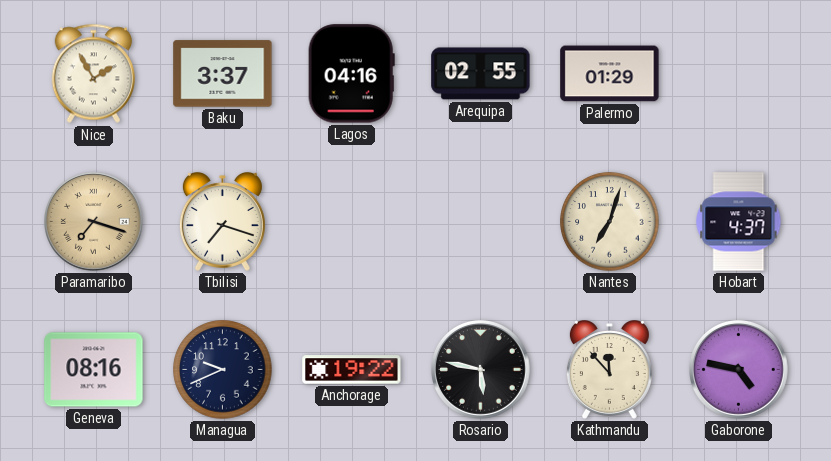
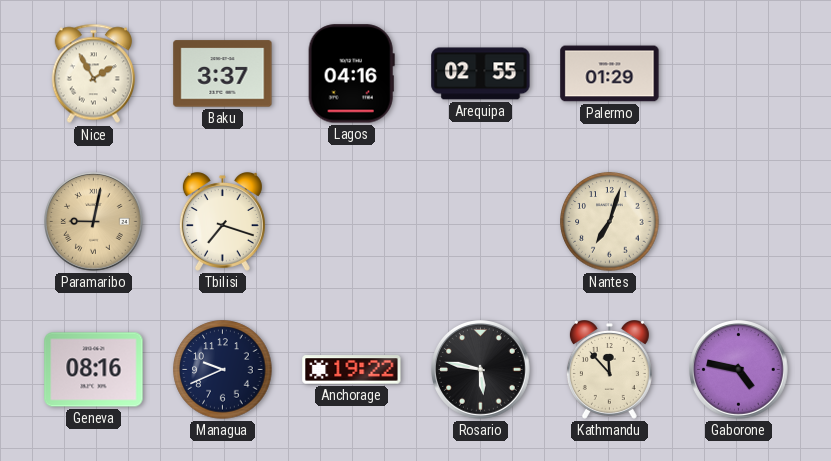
Paramaribo: 7:18 -> 9:02 (94, 222)
Hobart: 4:37 -> none (739, 222)
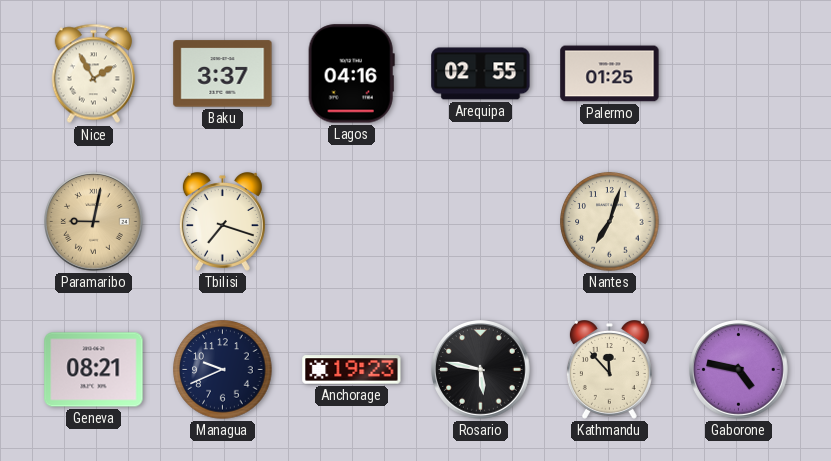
Palermo: 01:29 -> 01:25 (610, 74)
Geneva: 08:16 -> 08:21 (94, 370)
Anchorage: 19:22 -> 19:23 (352, 370)
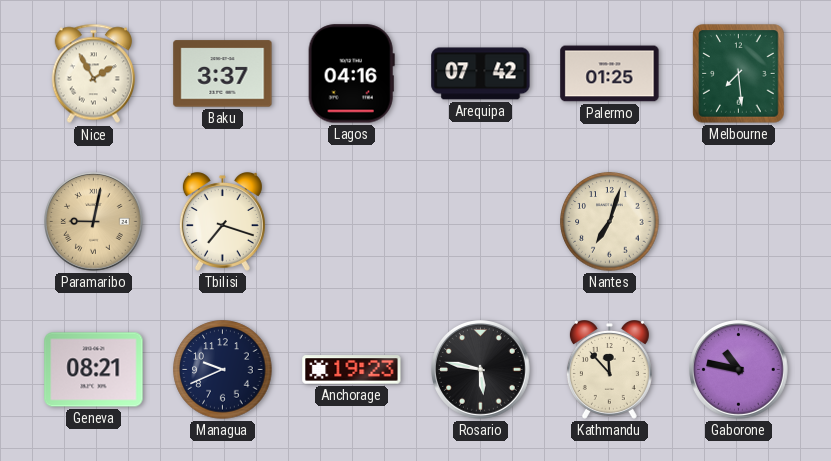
Arequipa: 02:55 -> 07:42 (481, 74)
Melbourne: none -> 7:29 (739, 74)
Gaborone: 4:47 -> 10:47 (739, 370)
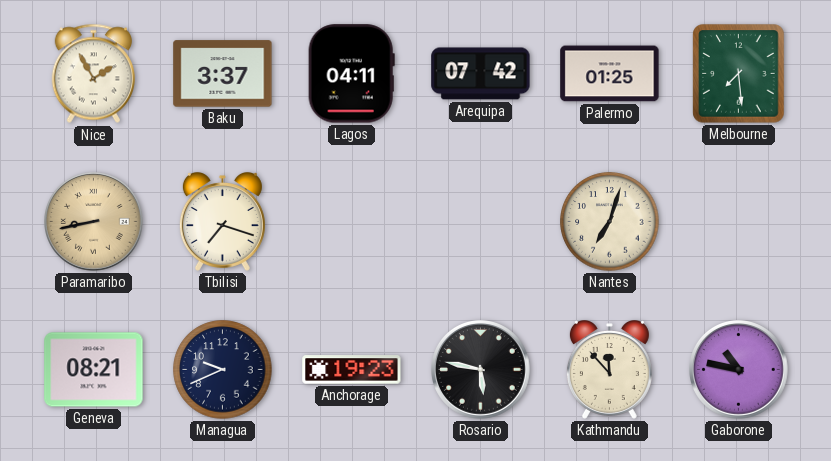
Lagos: 04:16 -> 04:11 (351, 74)
Paramaribo: 9:02 -> 8:43 (94, 222)
